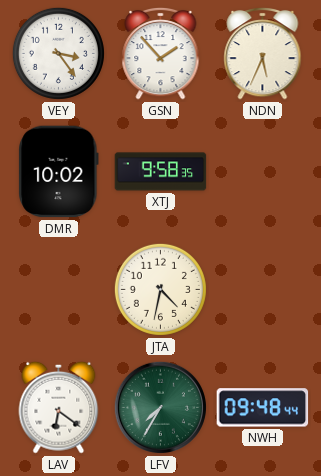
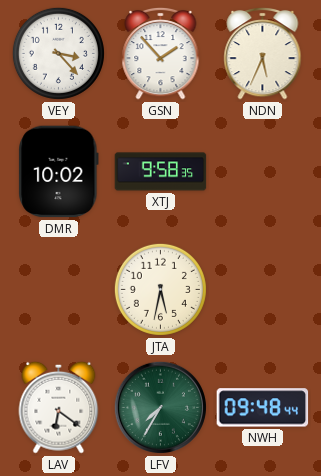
VEY: 3:24 -> 3:23 (58, 53)
JTA: 4:32 -> 5:32 (160, 289)
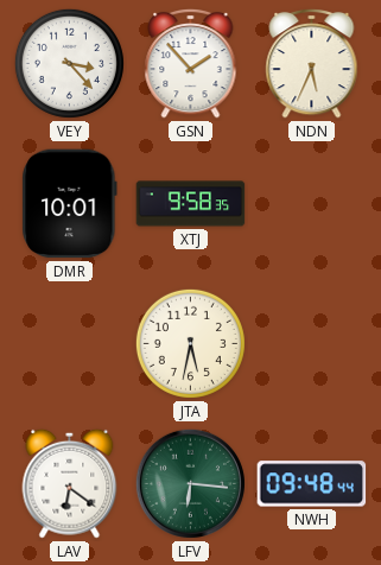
DMR: 10:02 -> 10:01 (70, 204)
LFV: 7:35 -> 6:16 (190, 483)
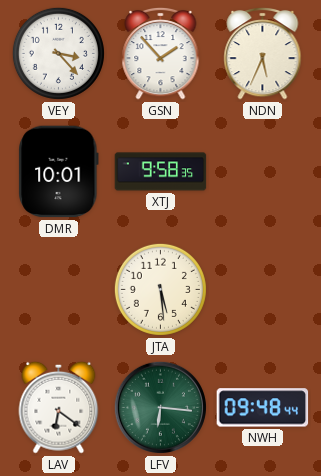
JTA: 5:32 -> 5:29 (160, 289)
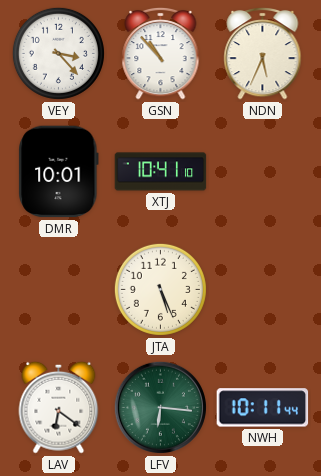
GSN: 1:53 -> 10:53 (161, 53)
XTJ: 9:58 -> 10:41 (161, 172)
JTA: 5:29 -> 5:26 (160, 289)
NWH: 09:48 -> 10:11 (263, 408)
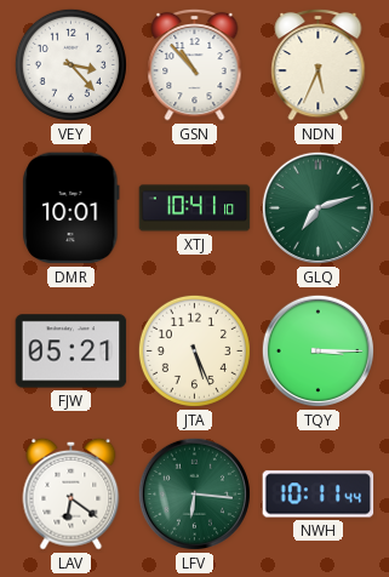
GLQ: none -> 7:12 (318, 207)
FJW: none -> 05:21 (71, 352)
TQY: none -> 3:15 (318, 350)
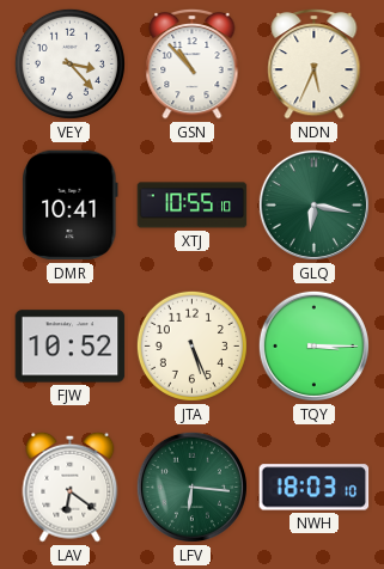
DMR: 10:01 -> 10:41 (71, 206)
XTJ: 10:41 -> 10:55 (193, 206)
GLQ: 7:12 -> 6:17 (313, 204)
FJW: 05:21 -> 10:52 (71, 347)
NWH: 10:11 -> 18:03 (315, 488)
